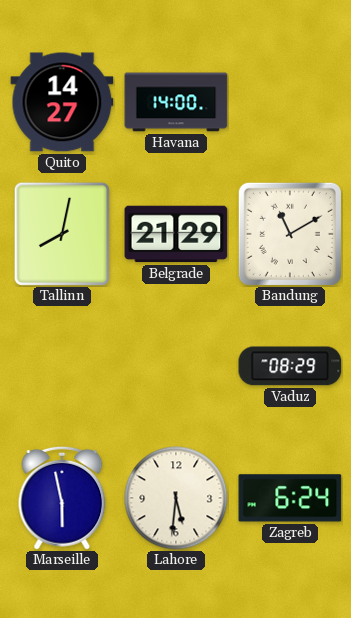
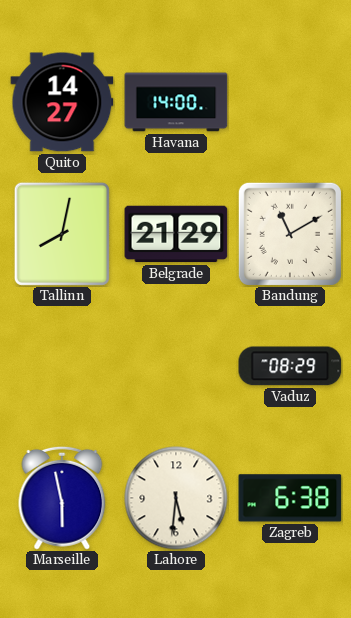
Zagreb: 6:24 -> 6:38 (290, 498)
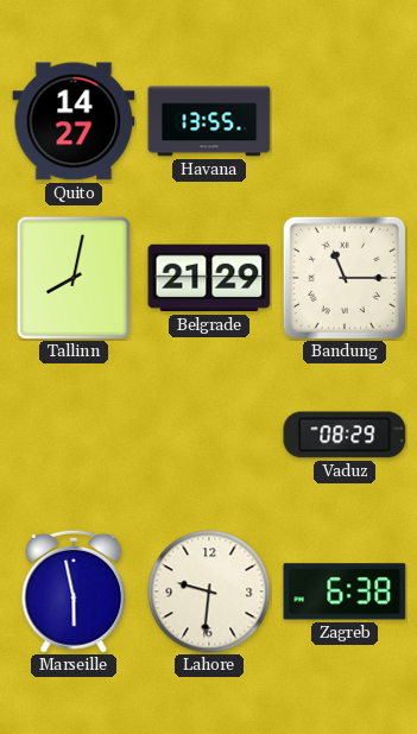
Havana: 14:00 -> 13:55 (209, 121)
Bandung: 11:10 -> 11:15 (345, 278)
Lahore: 5:31 -> 9:31 (209, 591)
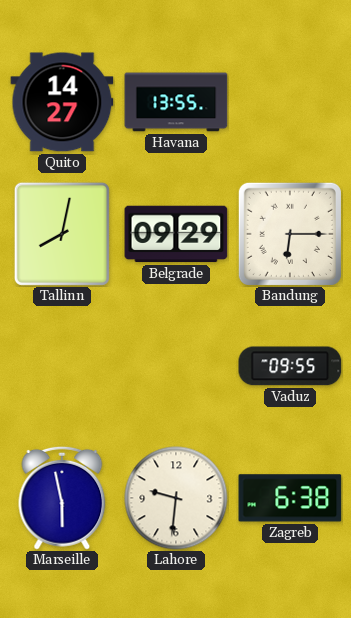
Belgrade: 21:29 -> 09:29 (176, 234)
Bandung: 11:15 -> 6:15 (290, 234)
Vaduz: 08:29 -> 09:55 (290, 366)
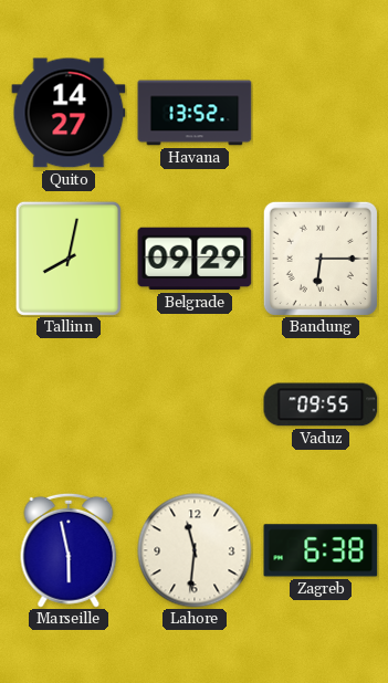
Havana: 13:55 -> 13:52 (195, 113)
Lahore: 9:31 -> 11:31 (195, 550)
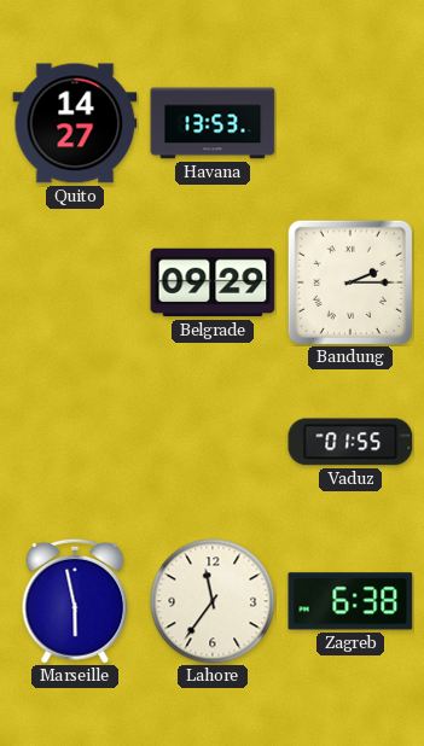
Havana: 13:52 -> 13:53 (213, 123)
Tallinn: 8:02 -> none (69, 259)
Bandung: 6:15 -> 2:15 (350, 282)
Vaduz: 09:55 -> 01:55 (350, 442)
Lahore: 11:31 -> 11:36 (213, 601)
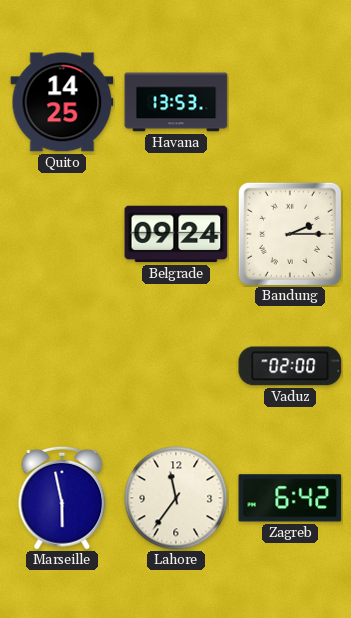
Quito: 14:27 -> 14:25 (62, 102)
Belgrade: 09:29 -> 09:24 (176, 234)
Vaduz: 01:55 -> 02:00 (290, 366)
Zagreb: 6:38 -> 6:42 (290, 498)
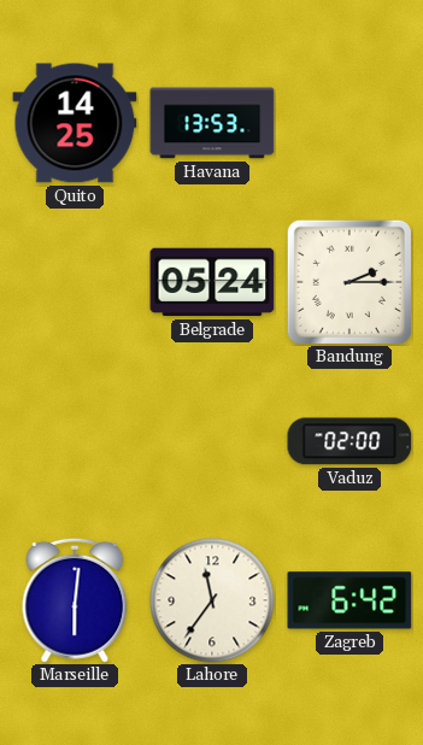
Belgrade: 09:24 -> 05:24 (212, 282)
Marseille: 5:58 -> 6:01 (75, 600)
